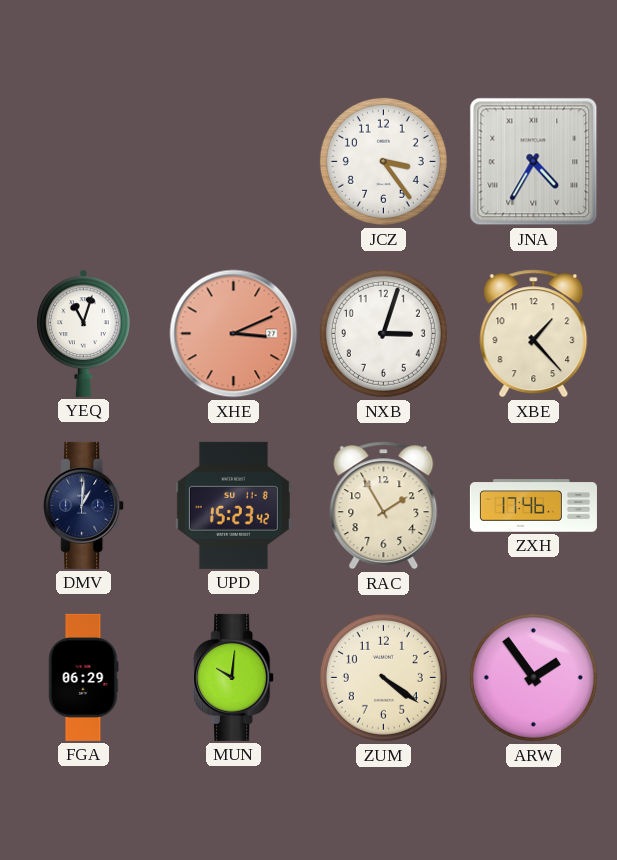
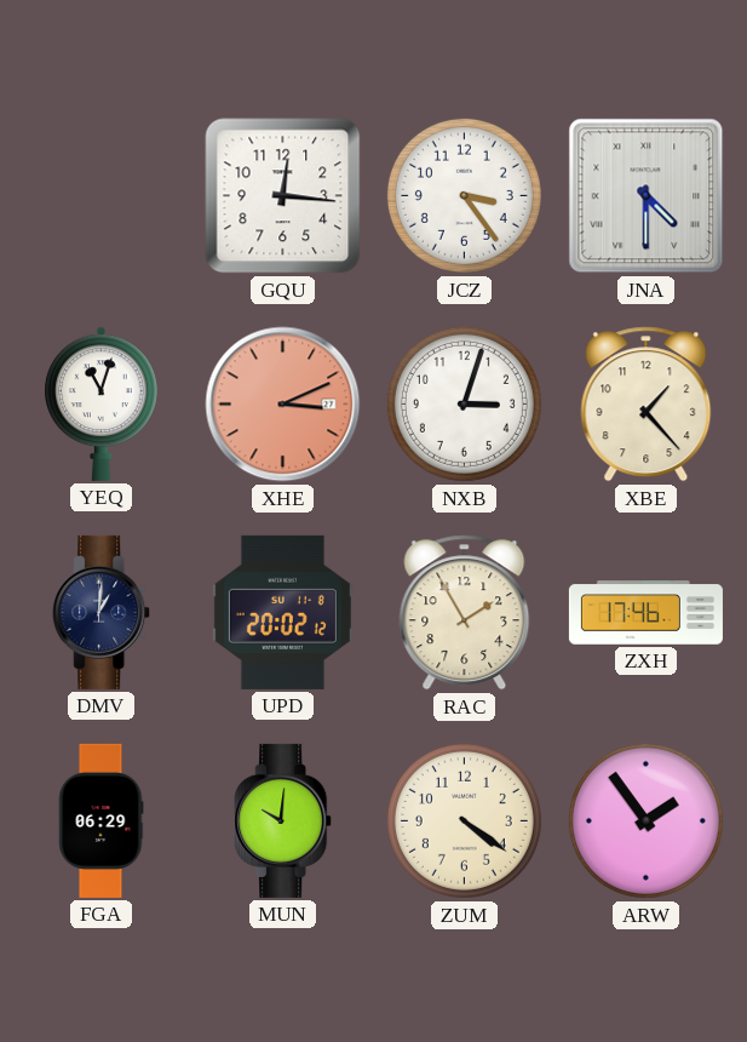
GQU: none -> 12:16 (283, 196)
JNA: 4:35 -> 4:30 (647, 196)
UPD: 15:23 -> 20:02 (282, 612)
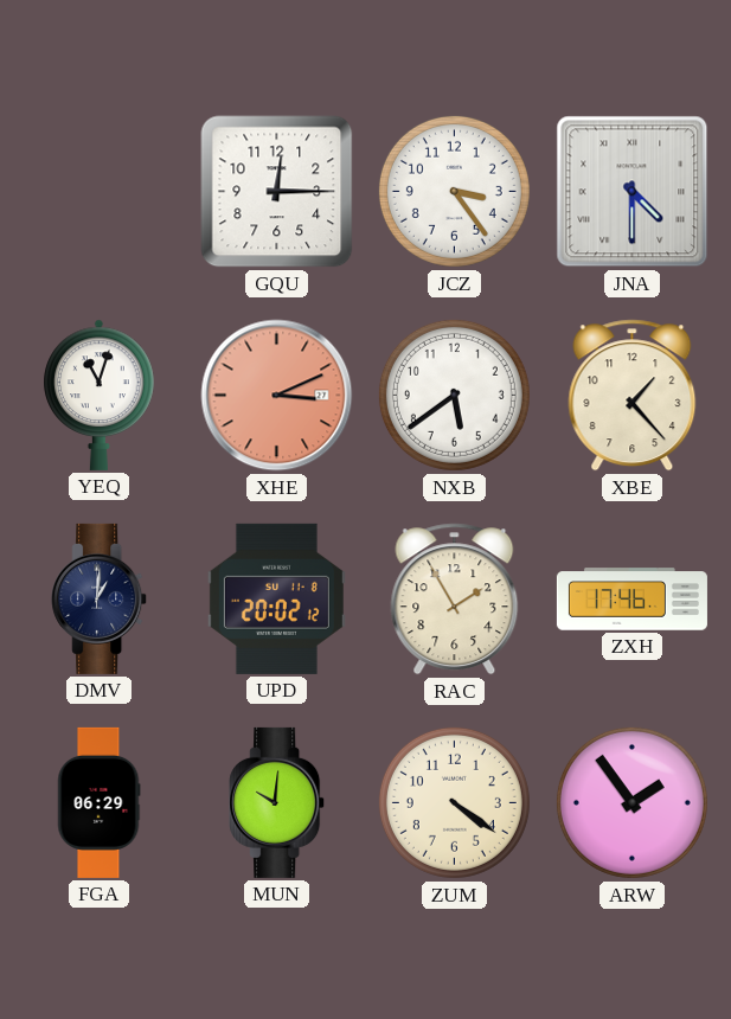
GQU: 12:16 -> 12:15 (277, 192)
NXB: 3:03 -> 5:39 (454, 395)
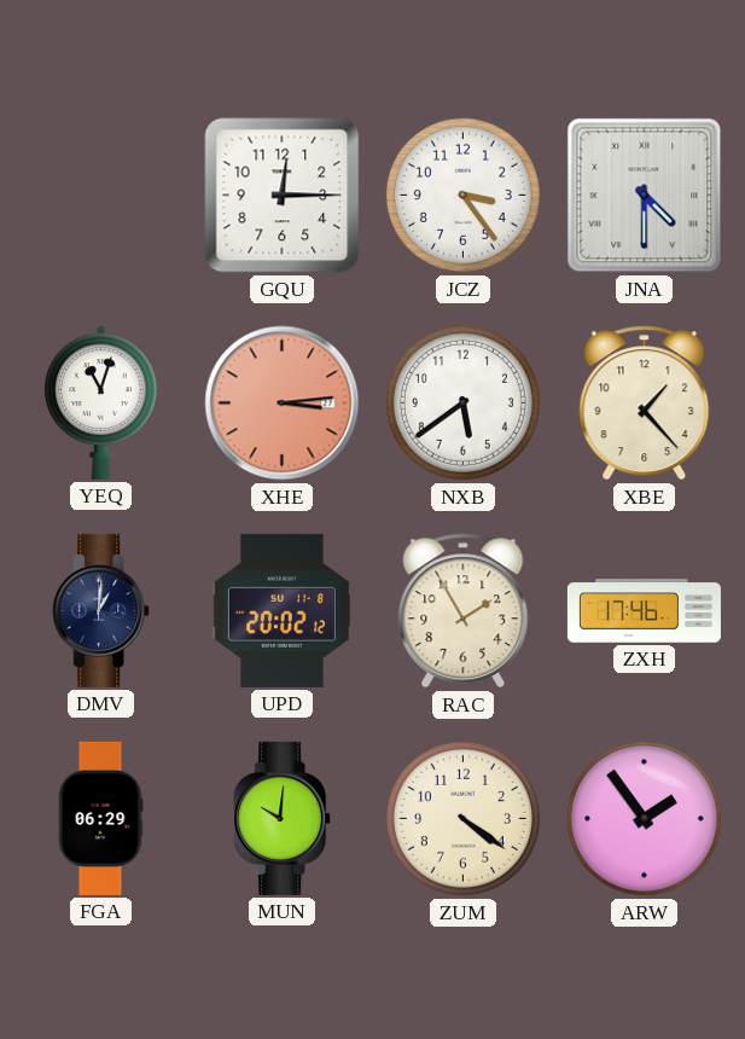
XHE: 3:11 -> 3:14 (283, 404)
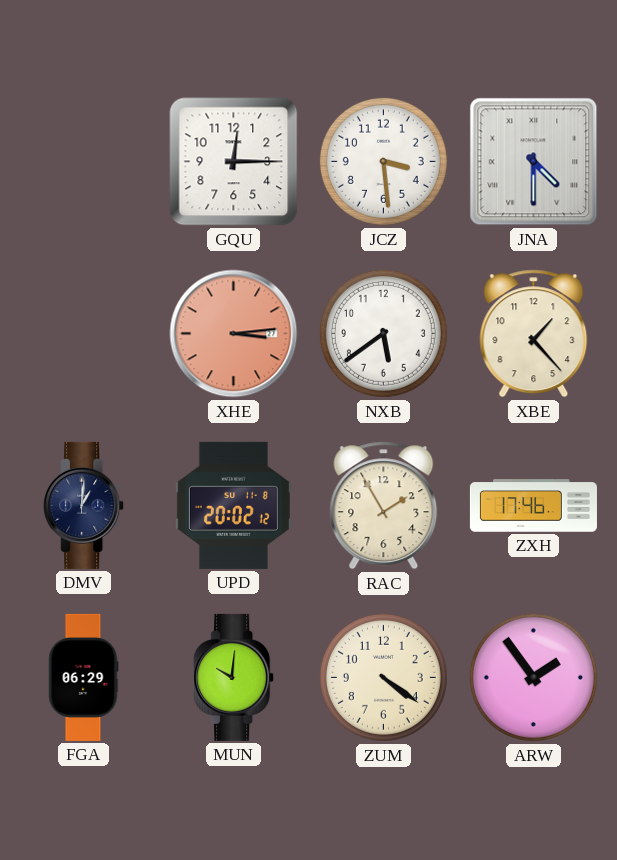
JCZ: 3:24 -> 3:29 (383, 161)
YEQ: 11:03 -> none (101, 402)
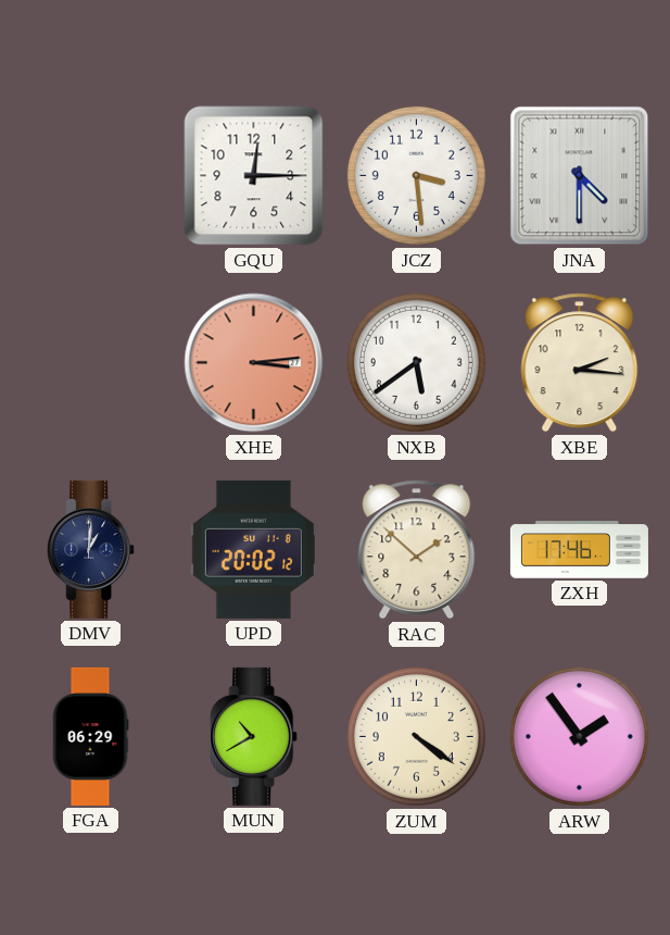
XBE: 1:23 -> 2:16 (580, 363)
RAC: 1:55 -> 1:52 (417, 550)
MUN: 10:01 -> 10:40 (254, 736)
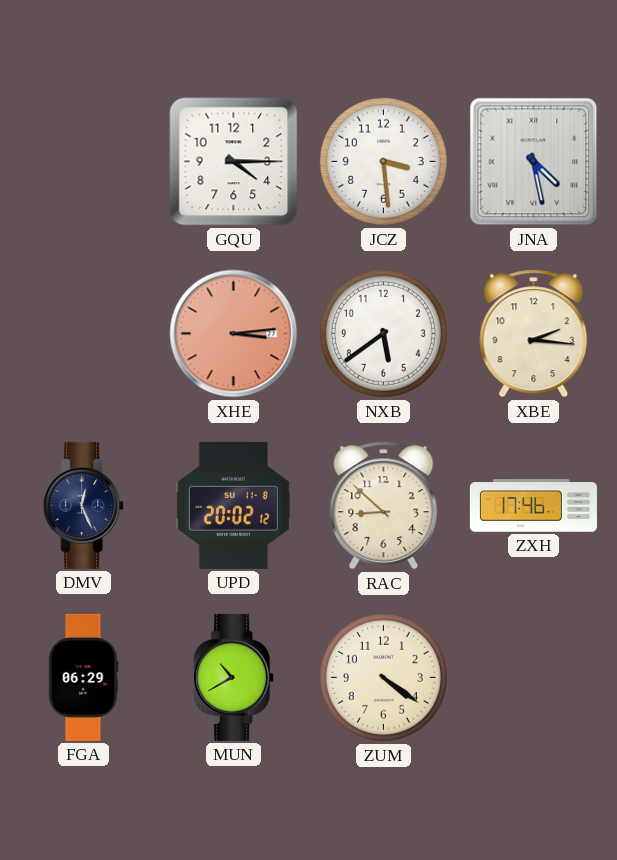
GQU: 12:15 -> 4:15 (234, 162)
JNA: 4:30 -> 4:28 (534, 162)
DMV: 1:01 -> 12:26 (84, 505)
RAC: 1:52 -> 8:52 (384, 506)
ARW: 1:54 -> none (579, 736)
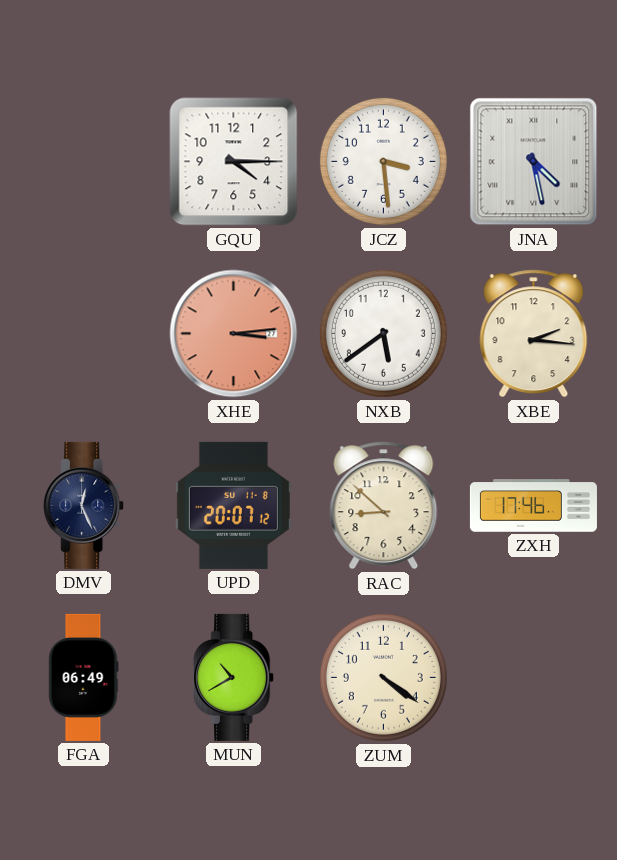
UPD: 20:02 -> 20:07 (233, 505)
FGA: 06:29 -> 06:49 (83, 677)
